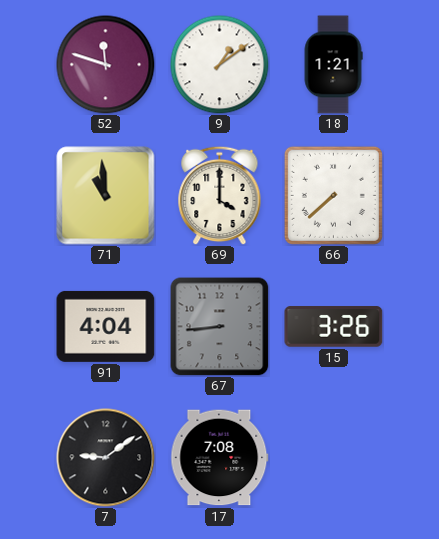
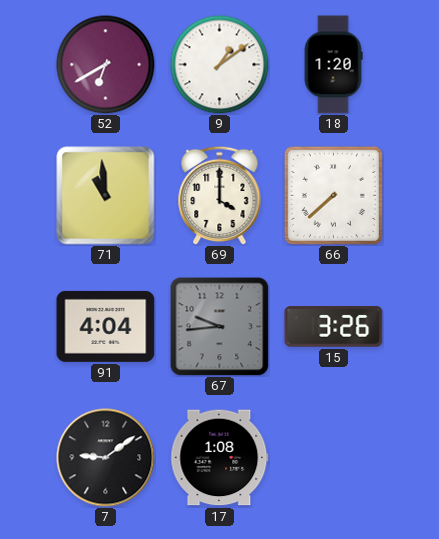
52: 11:48 -> 6:40 (106, 65)
18: 1:21 -> 1:20 (333, 65)
67: 8:44 -> 9:44 (219, 326)
17: 7:08 -> 1:08 (220, 458)
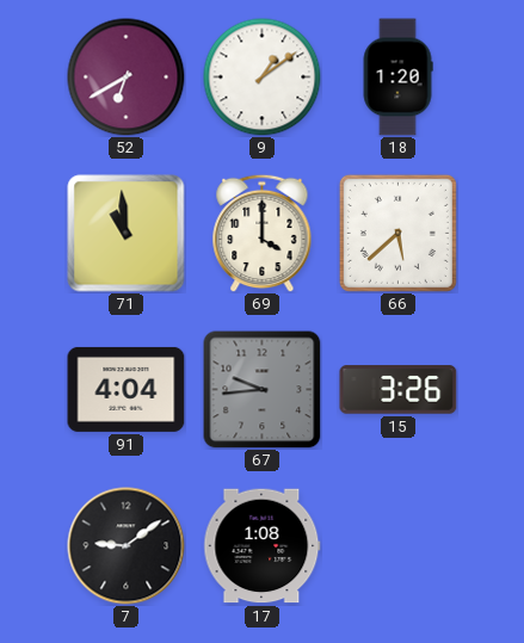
66: 7:38 -> 5:38 (397, 233)
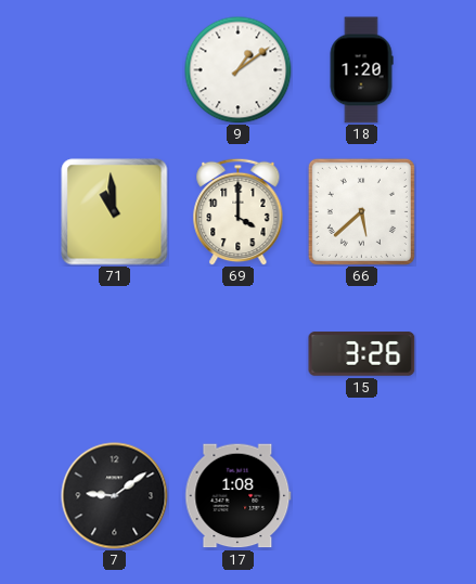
52: 6:40 -> none (127, 78)
91: 4:04 -> none (127, 389)
67: 9:44 -> none (261, 389)
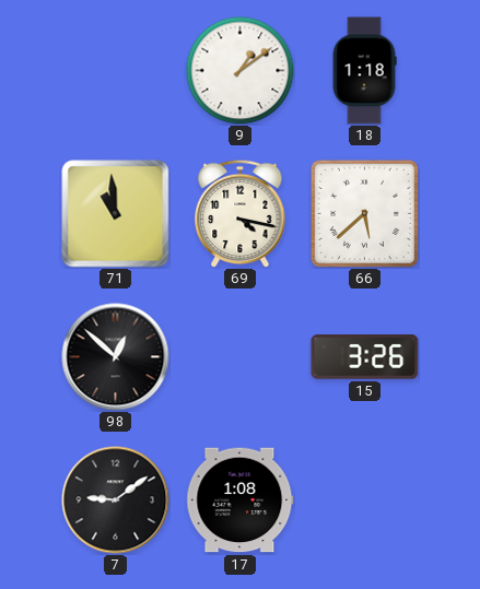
18: 1:20 -> 1:18 (364, 71)
69: 4:00 -> 4:17 (241, 213)
98: none -> 12:52 (116, 357)
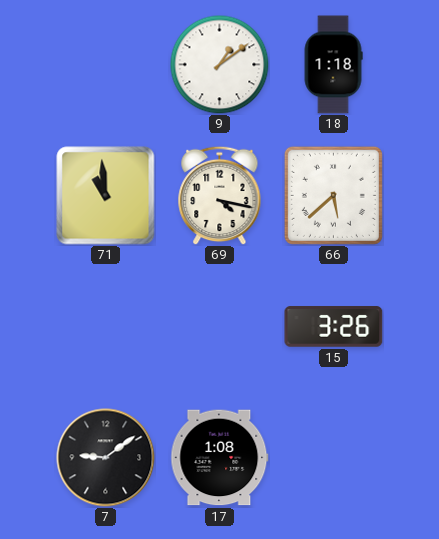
98: 12:52 -> none (116, 357)
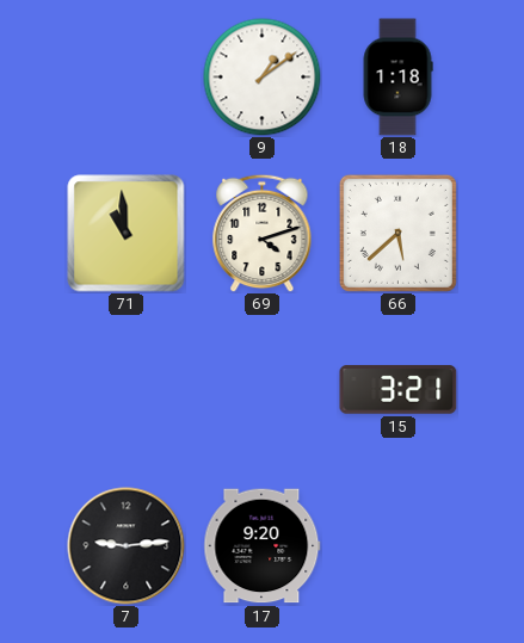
69: 4:17 -> 4:12 (263, 233)
15: 3:26 -> 3:21 (399, 390)
7: 9:09 -> 9:14 (127, 546)
17: 1:08 -> 9:20 (263, 546)
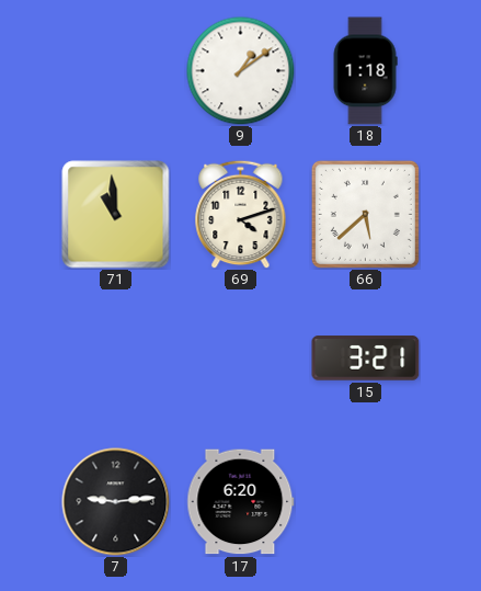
17: 9:20 -> 6:20 (241, 502)
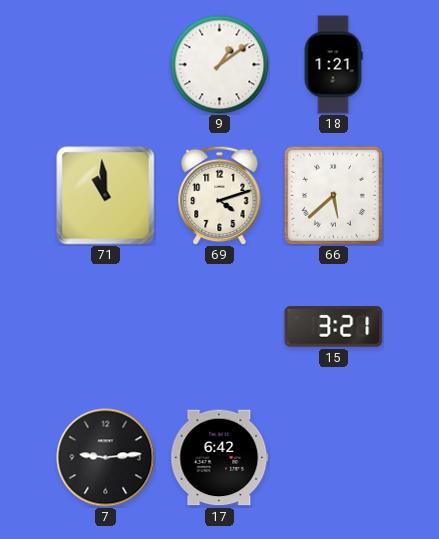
18: 1:18 -> 1:21 (333, 65)
17: 6:20 -> 6:42 (220, 458)
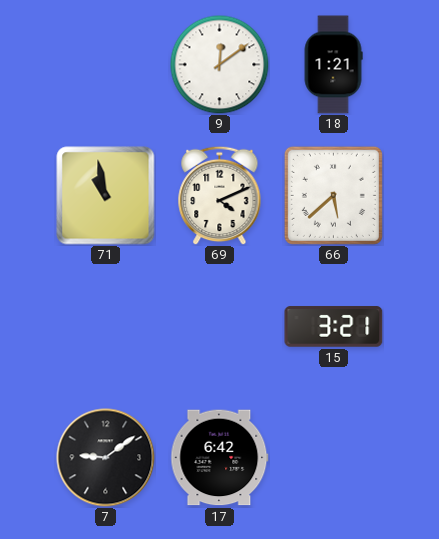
9: 1:09 -> 12:09 (220, 65)
71: 10:59 -> 10:58 (106, 196)
69: 4:12 -> 4:11 (220, 195)
7: 9:14 -> 9:09 (106, 458)
